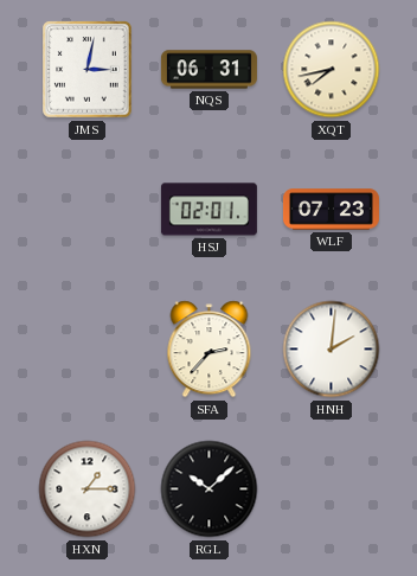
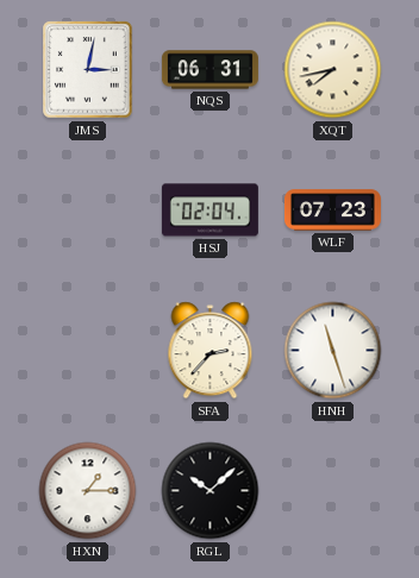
HSJ: 02:01 -> 02:04 (209, 211)
HNH: 2:01 -> 11:27 (333, 351)
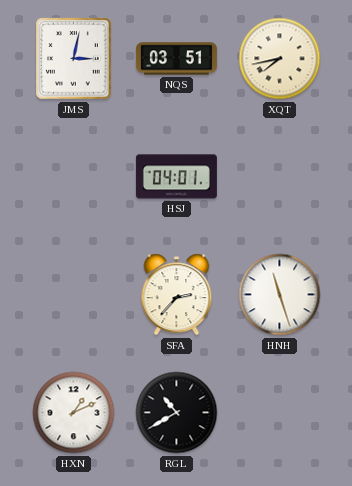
NQS: 06:31 -> 03:51 (176, 59)
HSJ: 02:04 -> 04:01 (176, 177)
WLF: 07:23 -> none (332, 211)
HXN: 1:15 -> 1:11 (74, 413)
RGL: 10:08 -> 10:40 (177, 413)
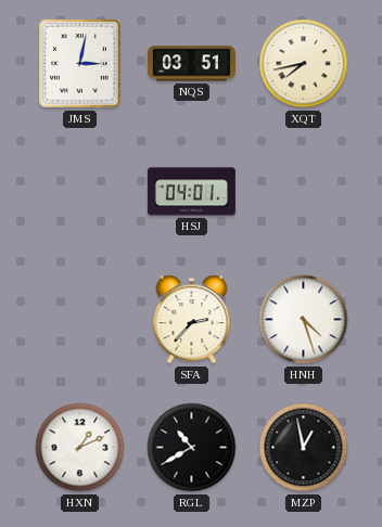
HNH: 11:27 -> 4:27 (304, 320)
MZP: none -> 12:58 (304, 448)
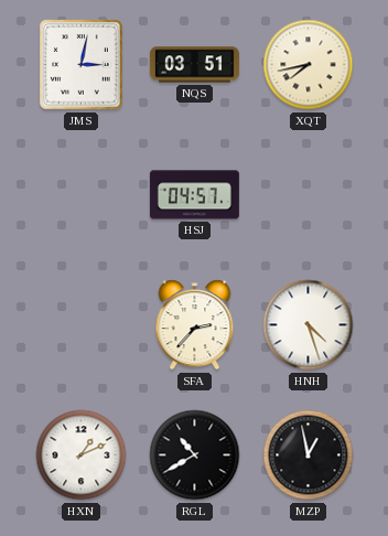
HSJ: 04:01 -> 04:57 (194, 195)
